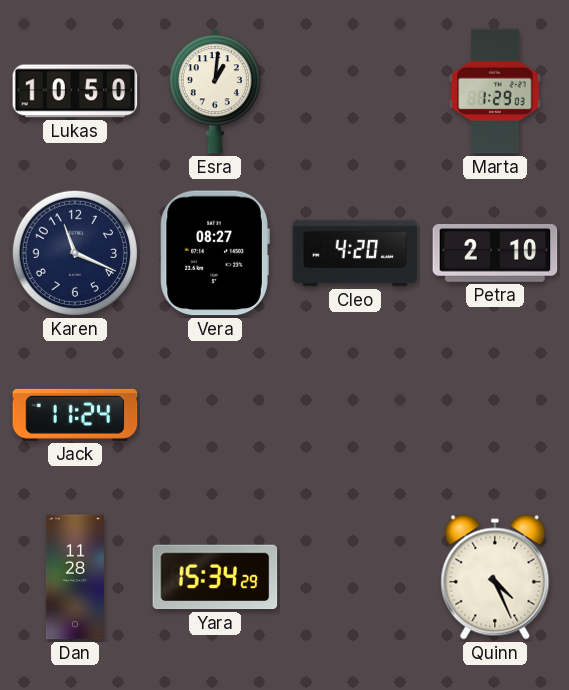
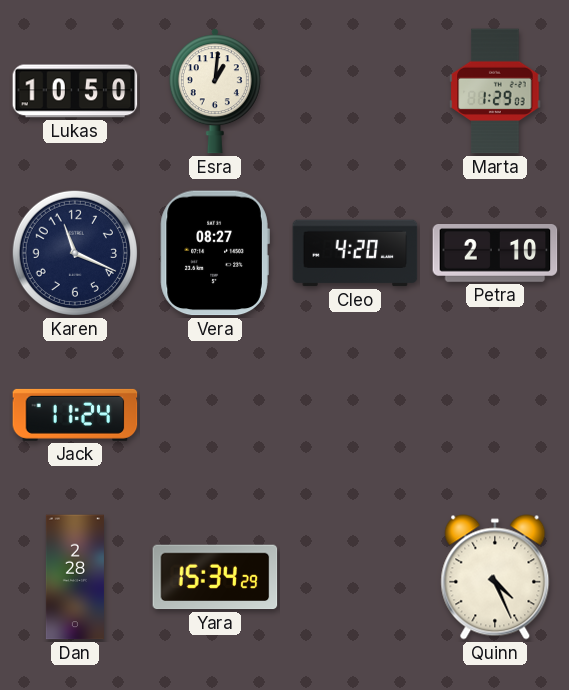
Dan: 11:28 -> 2:28 (75, 577)
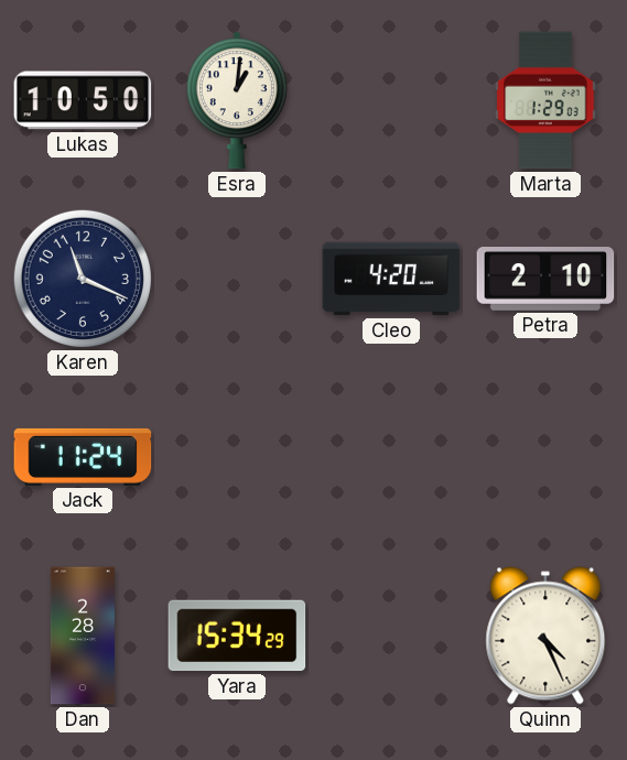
Vera: 08:27 -> none (215, 253)
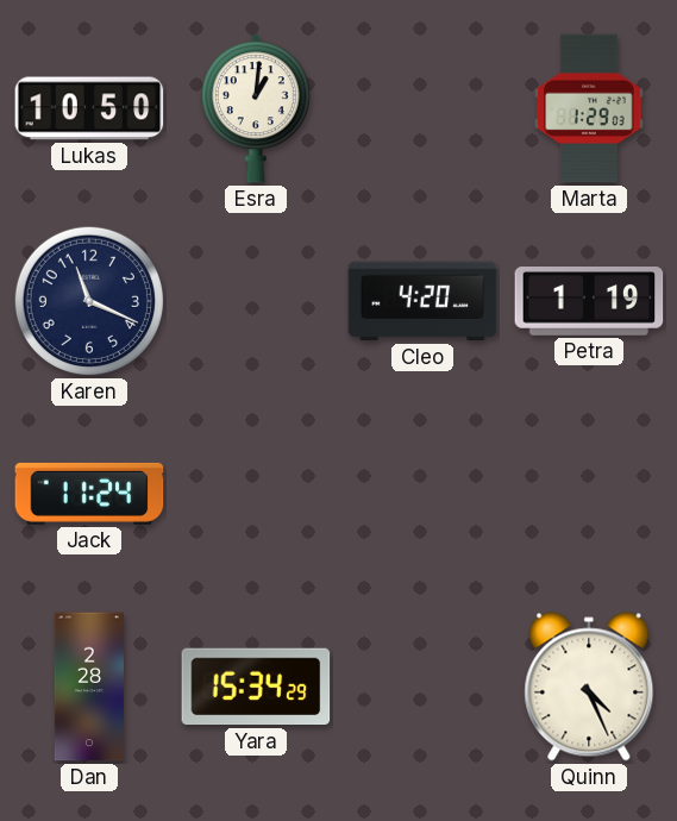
Petra: 2:10 -> 1:19 (589, 302)
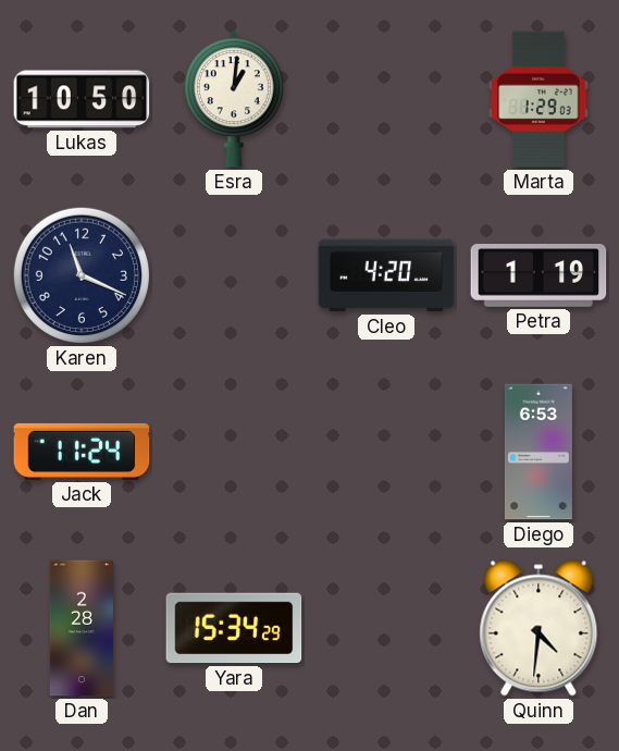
Diego: none -> 6:53 (538, 452)
Quinn: 4:26 -> 4:31 (538, 628)
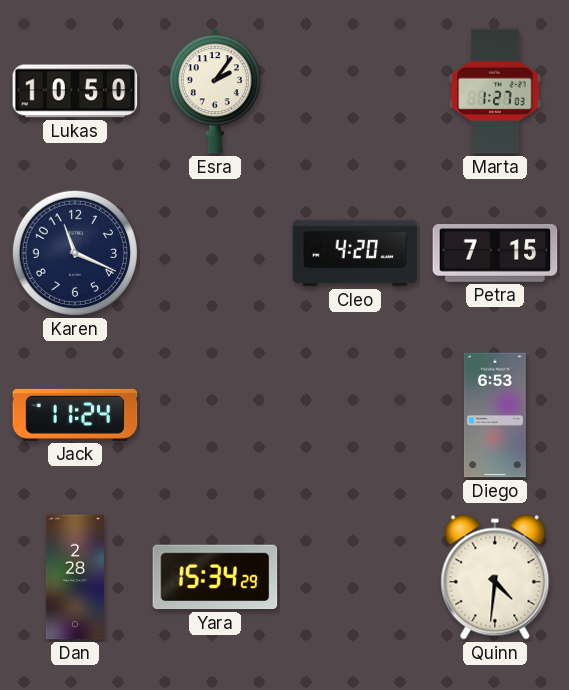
Esra: 1:01 -> 2:06 (215, 91)
Marta: 1:29 -> 1:27 (495, 91)
Petra: 1:19 -> 7:15 (495, 254)
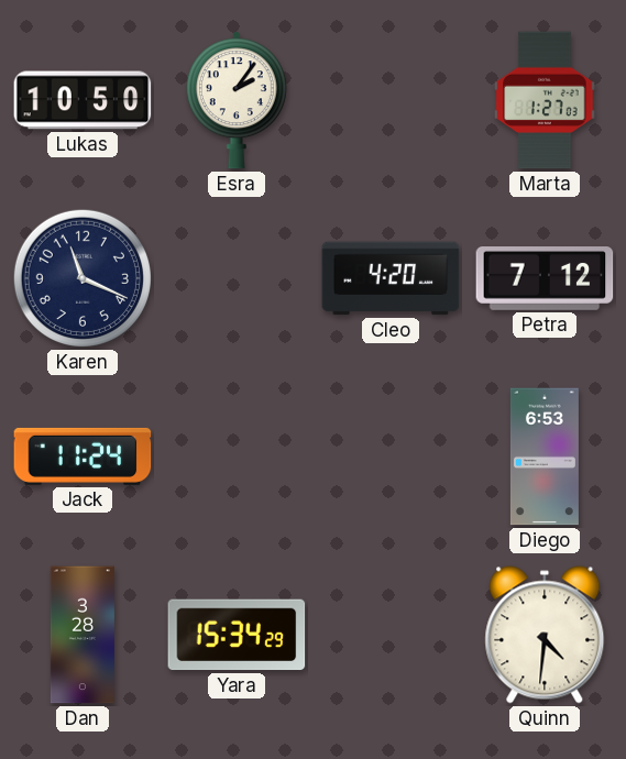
Petra: 7:15 -> 7:12 (545, 279)
Dan: 2:28 -> 3:28 (83, 635)
